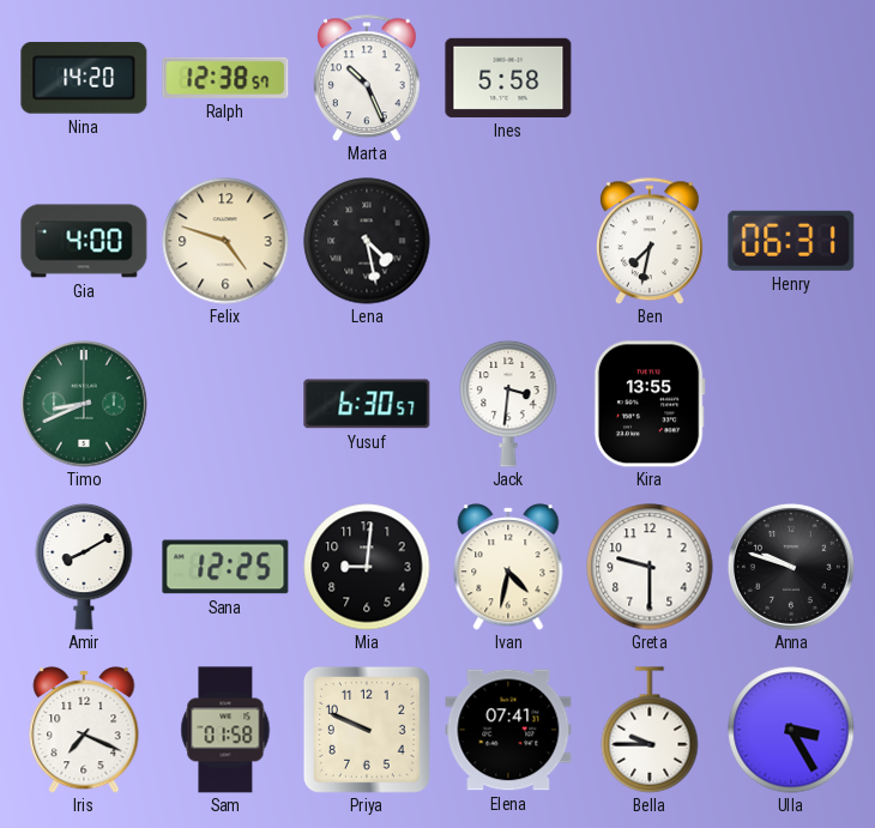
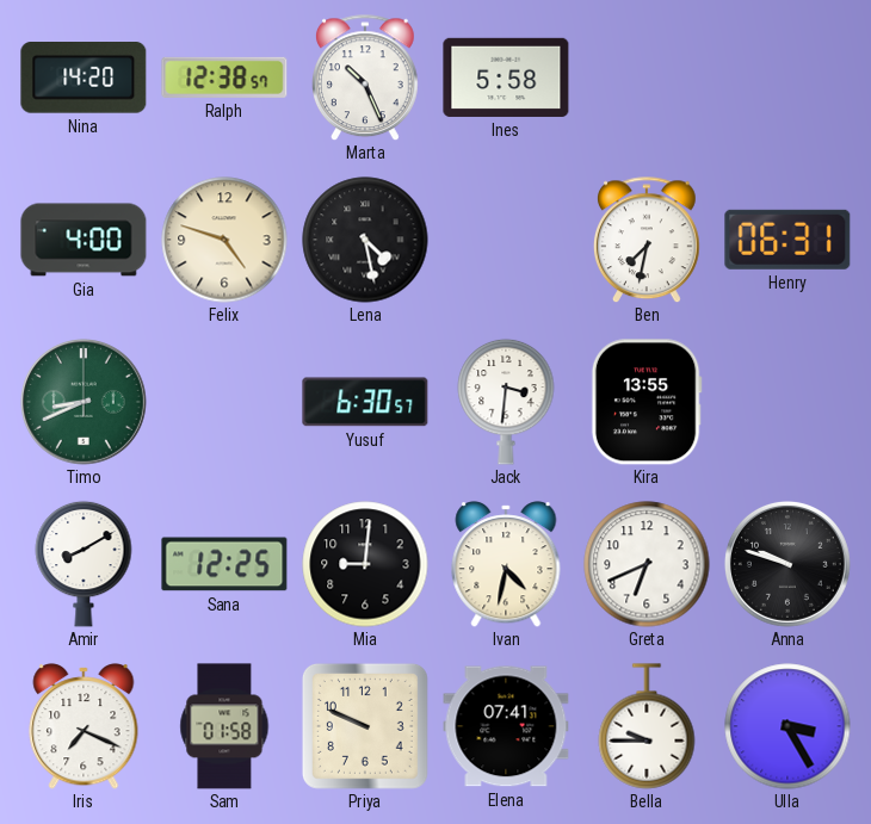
Greta: 9:30 -> 6:41 (647, 564)
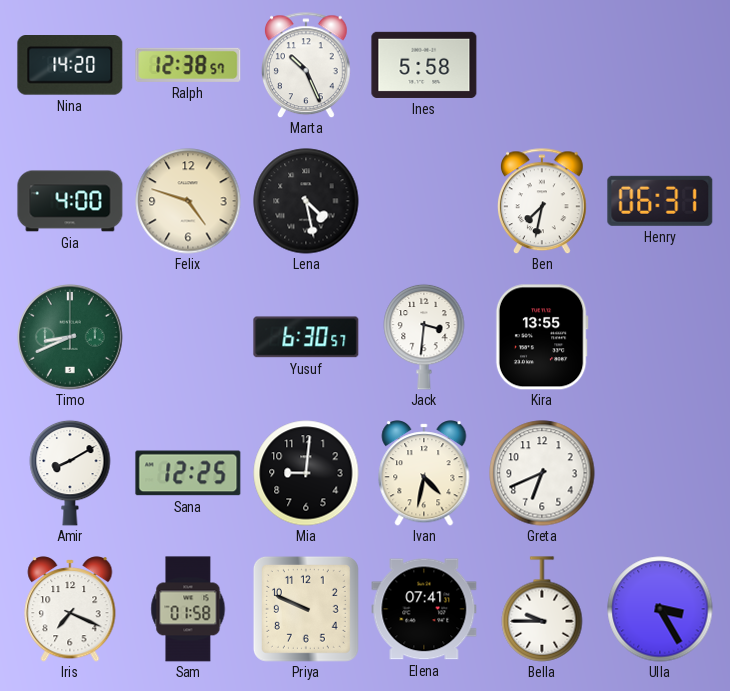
Anna: 9:48 -> none (787, 564)
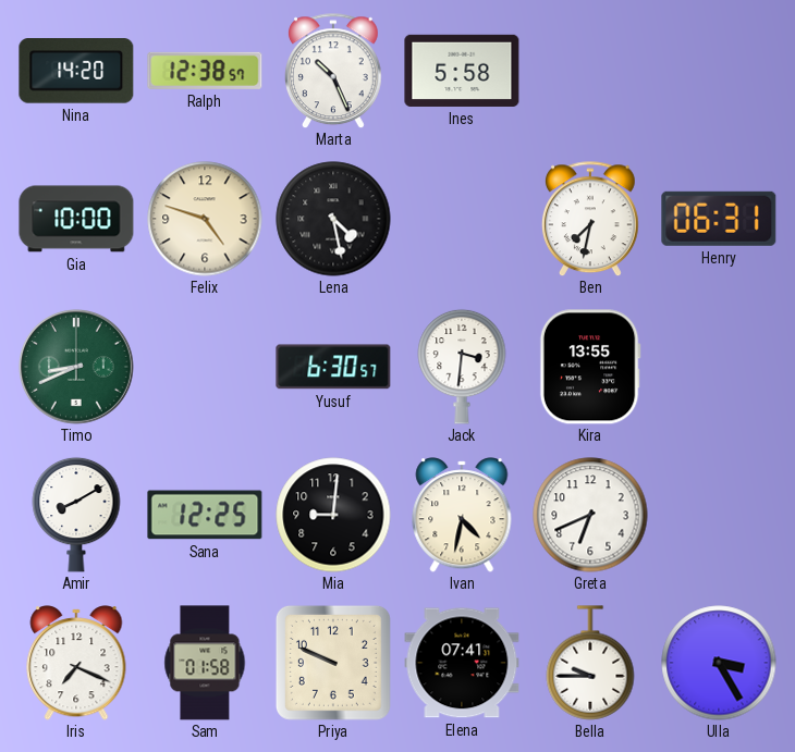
Gia: 4:00 -> 10:00 (76, 219)
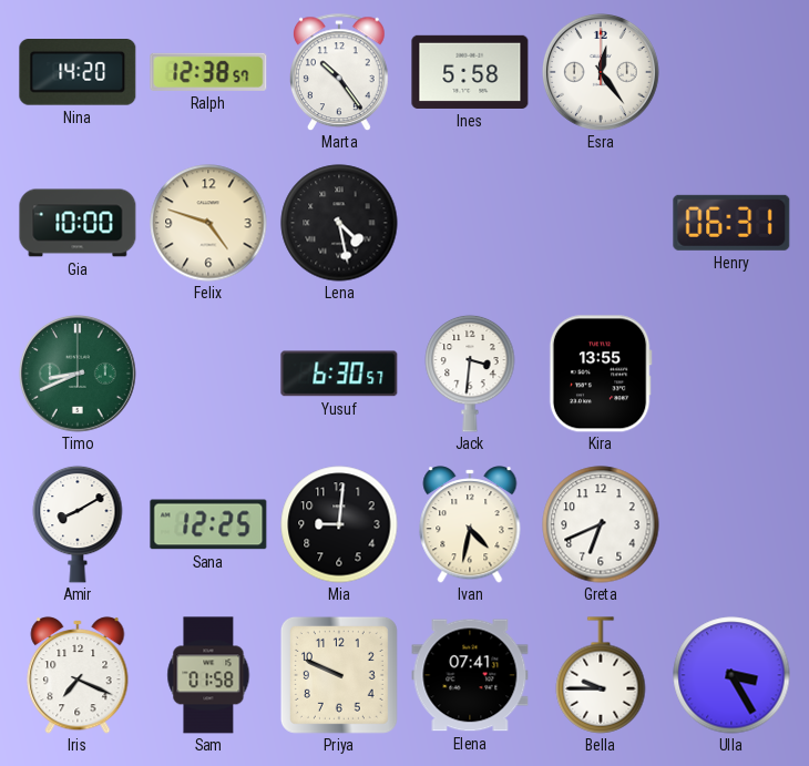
Marta: 10:26 -> 10:24 (340, 72)
Esra: none -> 12:24 (601, 72)
Ben: 7:32 -> none (591, 219)
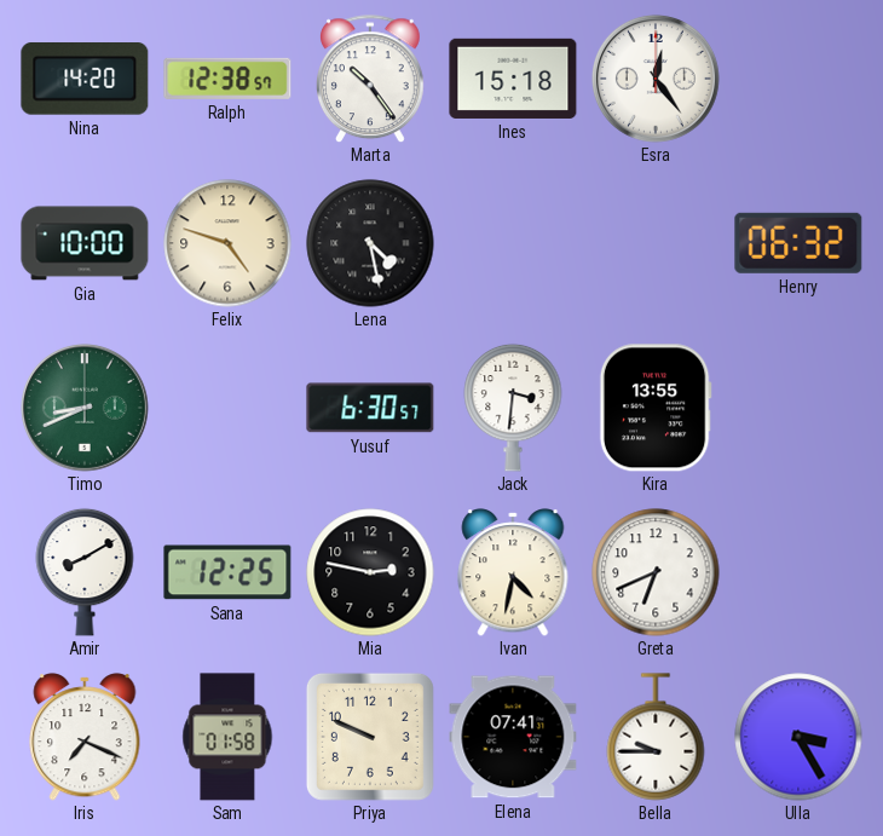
Ines: 5:58 -> 15:18 (513, 79)
Henry: 06:31 -> 06:32 (798, 243)
Mia: 9:01 -> 2:47 (370, 572)
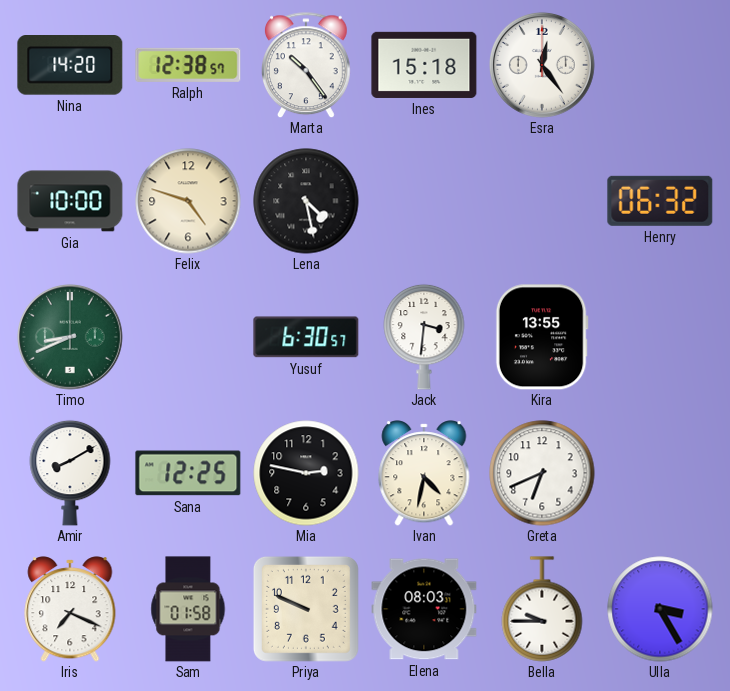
Elena: 07:41 -> 08:03 (424, 609)
